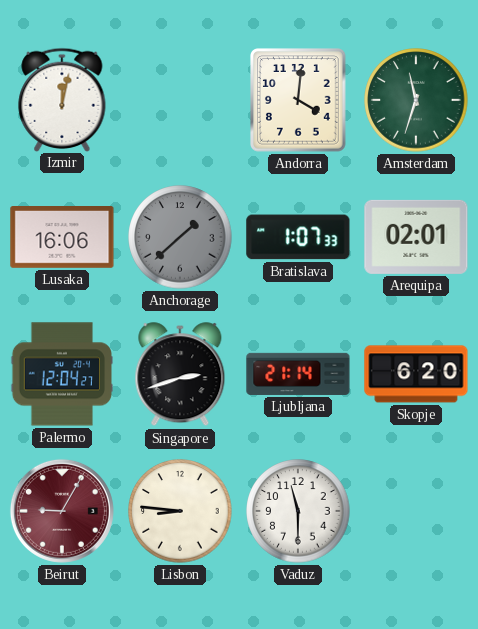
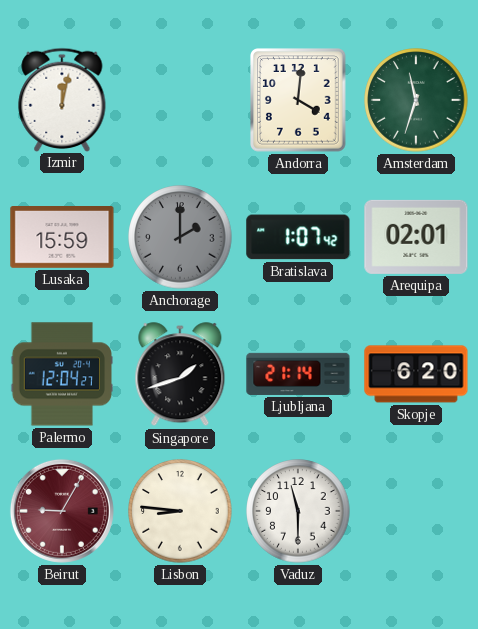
Lusaka: 16:06 -> 15:59 (62, 238)
Anchorage: 1:38 -> 2:00 (180, 237)
Bratislava: 1:07:33 -> 1:07:42 (298, 237)
Singapore: 2:42 -> 1:42 (180, 375)
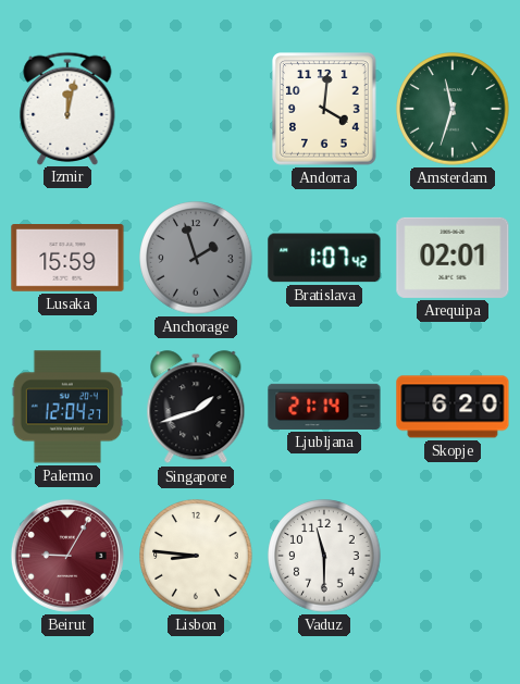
Anchorage: 2:00 -> 1:57 (196, 258)
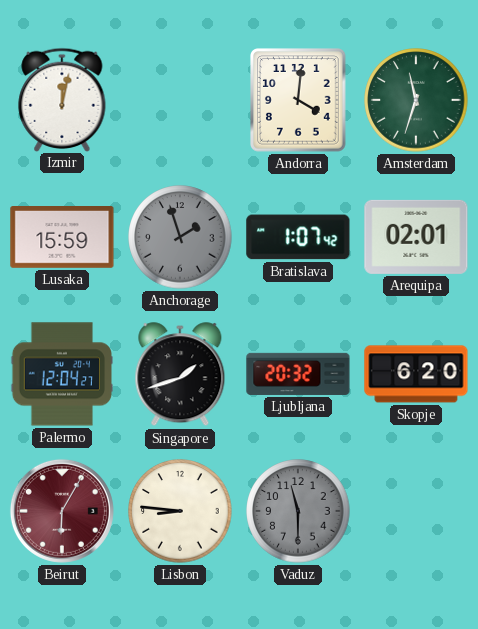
Ljubljana: 21:14 -> 20:32 (298, 374)
Beirut: 9:05 -> 6:05 (62, 511)
Vaduz dial: white -> grey (298, 511)
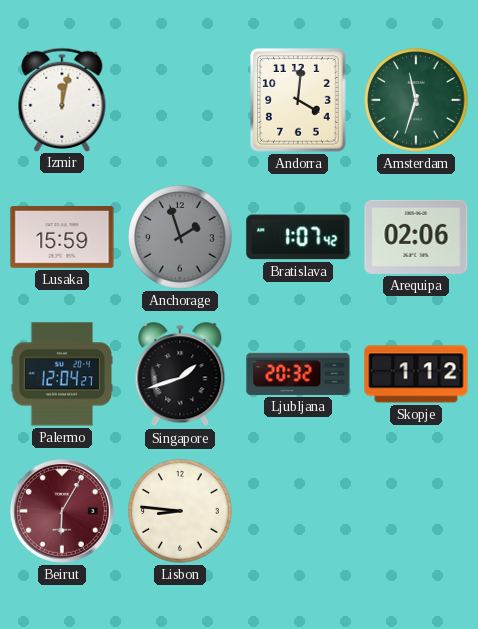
Arequipa: 02:01 -> 02:06 (416, 237)
Skopje: 6:20 -> 1:12 (416, 374)
Vaduz: 11:30 -> none (298, 511)
